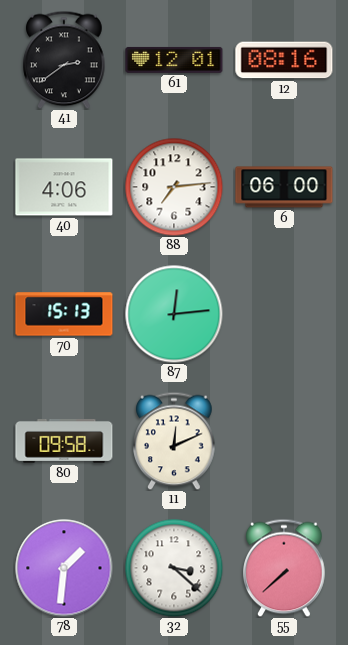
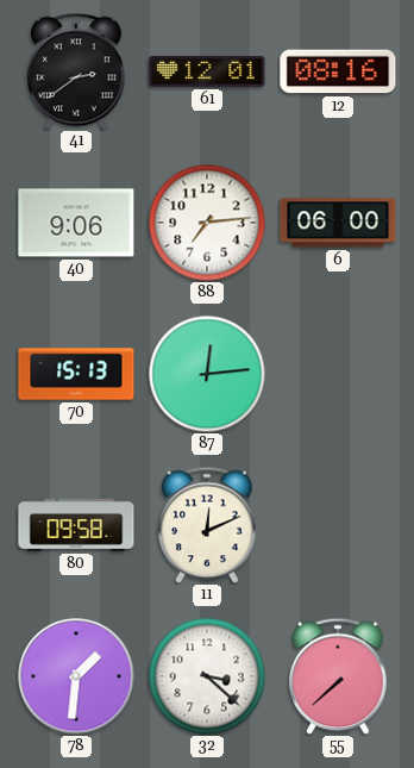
40: 4:06 -> 9:06 (76, 223)
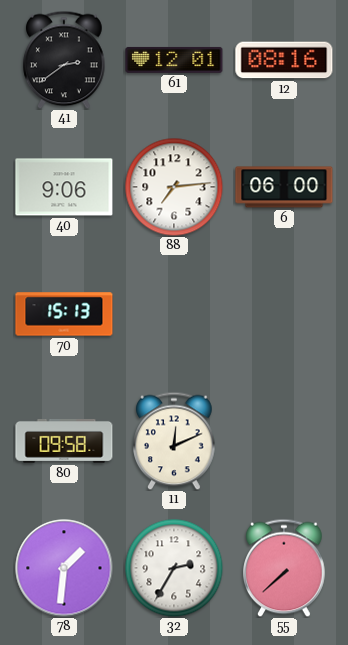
87: 12:14 -> none (207, 374)
32: 3:22 -> 2:35 (174, 568)
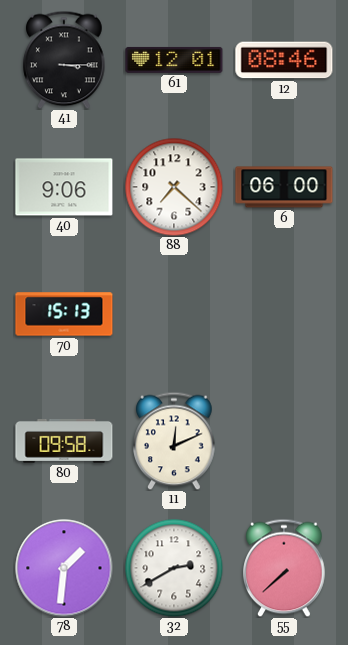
41: 2:39 -> 3:15 (65, 60)
12: 08:16 -> 08:46 (284, 60)
88: 7:14 -> 7:22 (174, 187)
32: 2:35 -> 2:40 (174, 568)
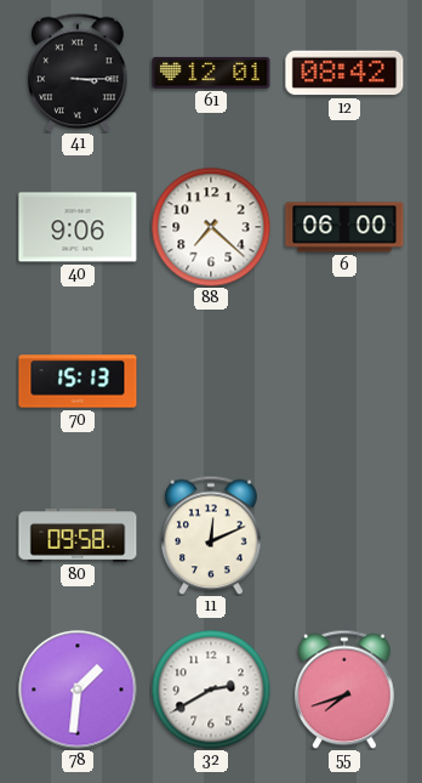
12: 08:46 -> 08:42 (344, 73)
55: 7:38 -> 7:42 (346, 690)
